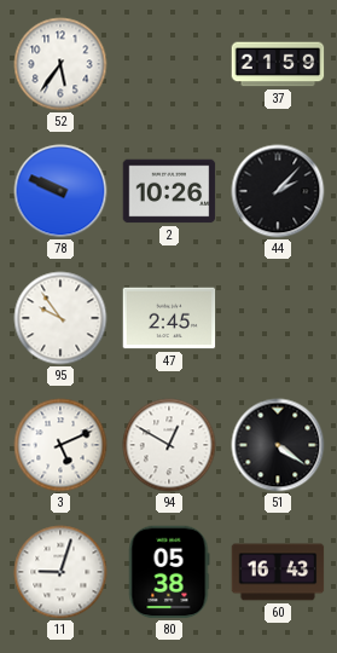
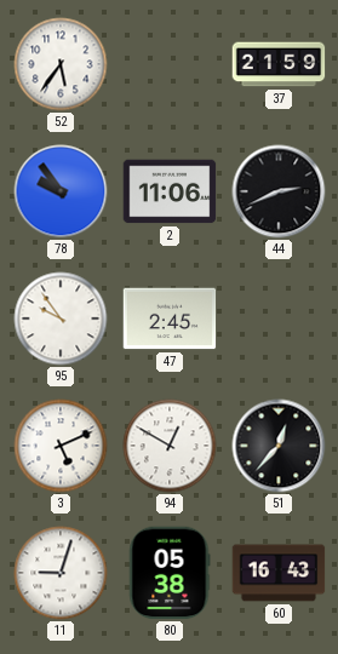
78: 9:49 -> 9:54 (61, 191)
2: 10:26 -> 11:06 (170, 191)
44: 2:07 -> 2:41 (279, 191)
51: 4:21 -> 12:37 (279, 446)
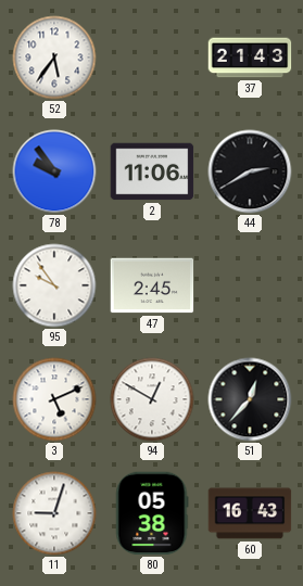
37: 21:59 -> 21:43 (250, 58)
44: 2:41 -> 2:40 (250, 171)
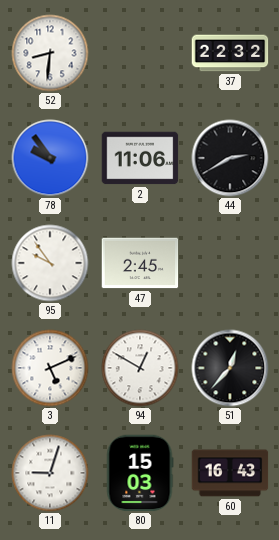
52: 5:36 -> 8:31 (50, 53)
37: 21:43 -> 22:32 (230, 53)
80: 05:38 -> 15:03 (140, 473)
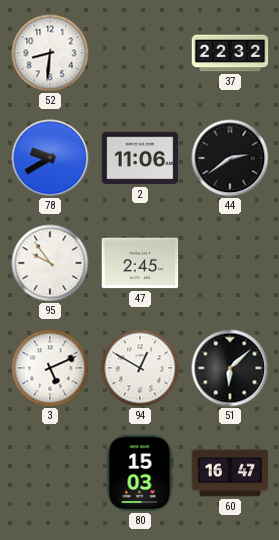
78: 9:54 -> 9:40 (50, 158)
44: 2:40 -> 2:39 (230, 158)
51: 12:37 -> 6:08 (230, 368)
11: 9:03 -> none (50, 473)
60: 16:43 -> 16:47 (230, 473)
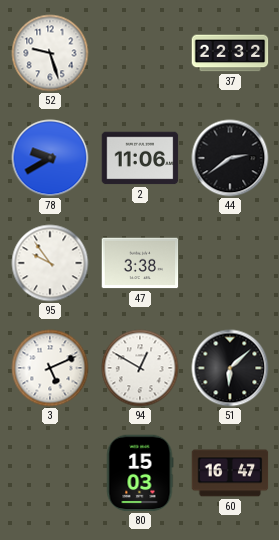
52: 8:31 -> 9:27 (50, 53)
47: 2:45 -> 3:38 (140, 263)
